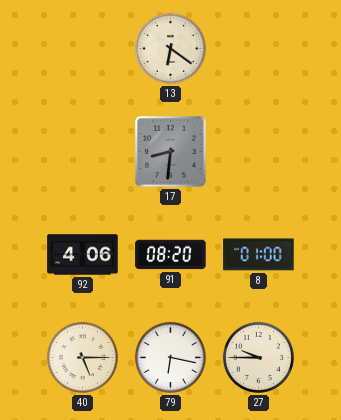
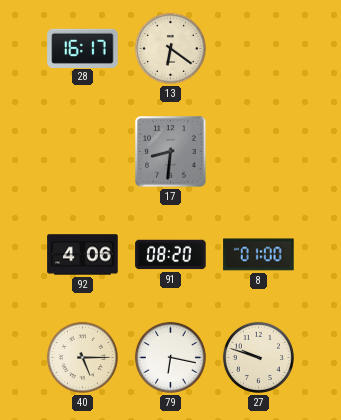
28: none -> 16:17 (83, 48)
27: 9:45 -> 9:48 (258, 357)
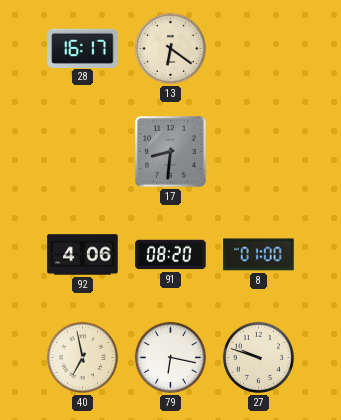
40: 5:15 -> 6:58 (82, 357)
